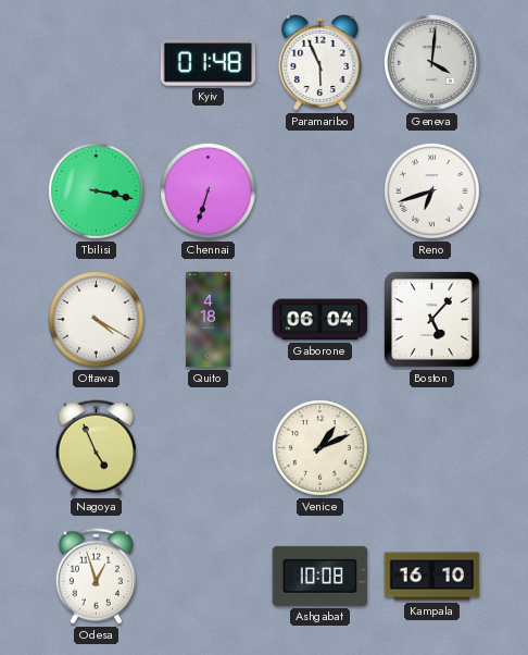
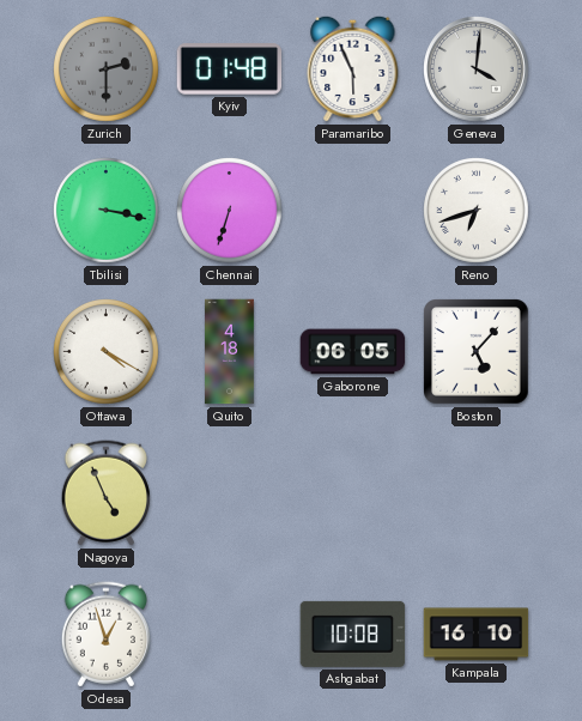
Zurich: none -> 2:30 (107, 69)
Gaborone: 06:04 -> 06:05 (353, 352)
Venice: 1:11 -> none (320, 448)
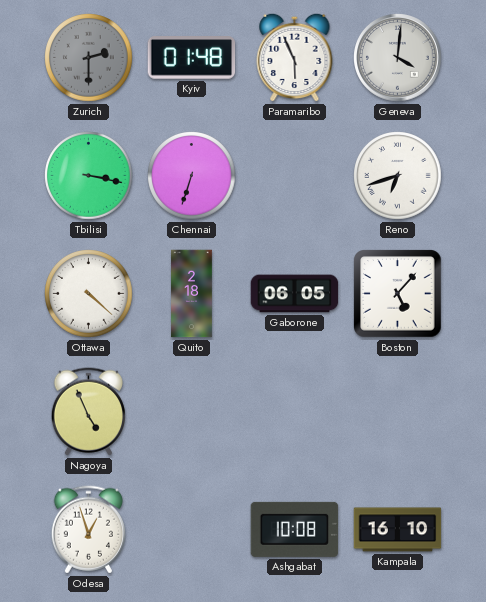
Ottawa: 4:20 -> 4:22 (89, 294)
Quito: 4:18 -> 2:18 (192, 294)
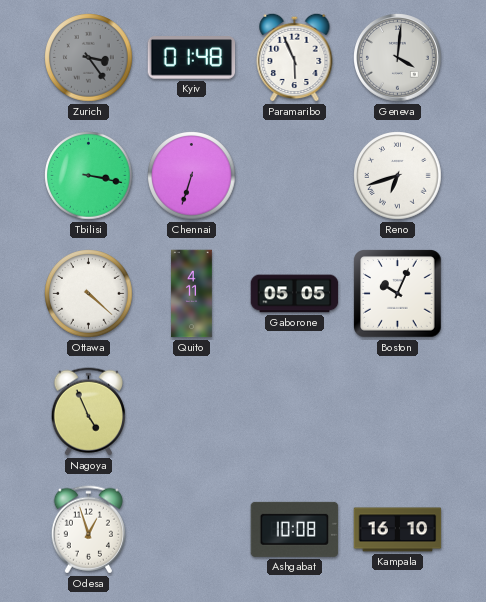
Zurich: 2:30 -> 3:24 (89, 58)
Quito: 2:18 -> 4:11 (192, 294)
Gaborone: 06:05 -> 05:05 (295, 294)
Boston: 5:07 -> 10:04 (398, 294)
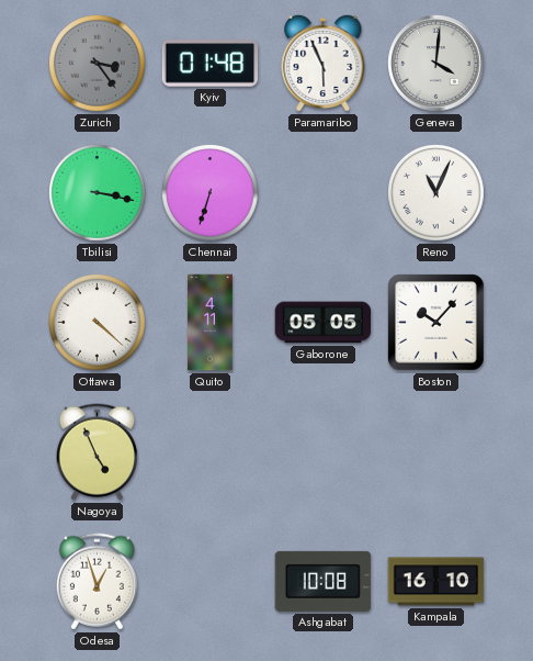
Reno: 6:42 -> 11:04 (436, 193)
Boston: 10:04 -> 10:07 (436, 323)
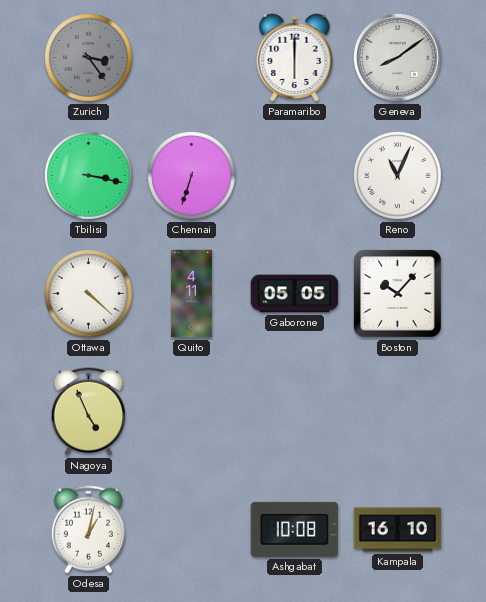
Kyiv: 01:48 -> none (211, 64)
Paramaribo: 5:56 -> 6:00 (295, 57)
Geneva: 4:01 -> 8:09 (398, 58)
Odesa: 12:57 -> 1:02 (88, 530)
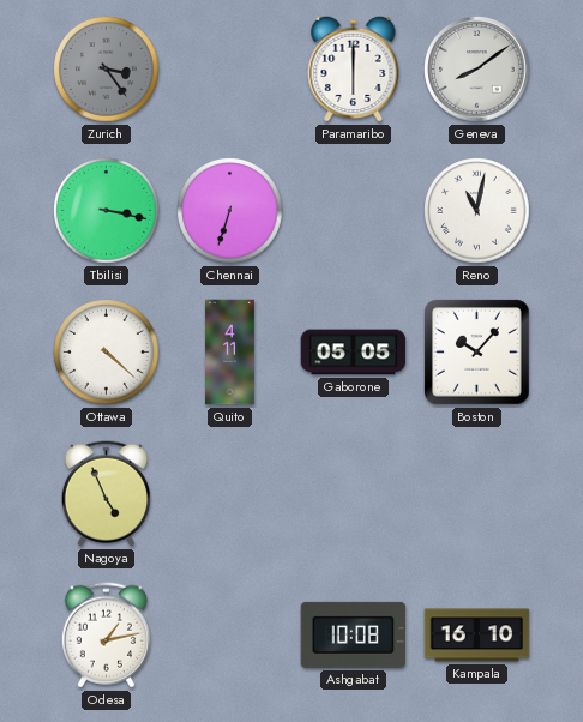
Reno: 11:04 -> 11:02 (477, 211)
Odesa: 1:02 -> 1:13 (106, 636)
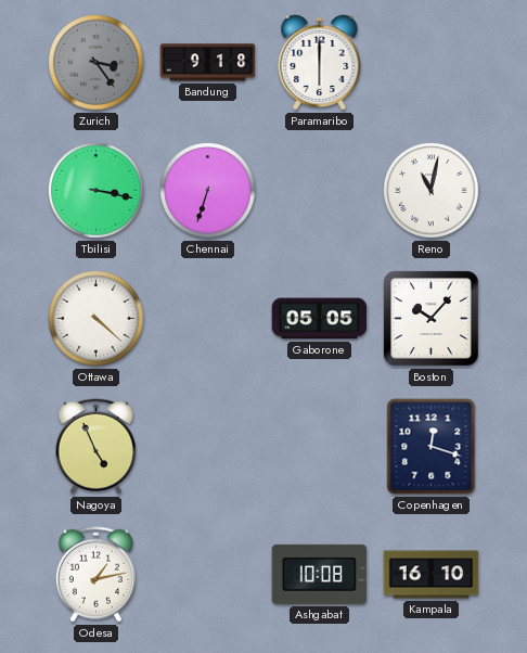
Bandung: none -> 9:18 (208, 63)
Geneva: 8:09 -> none (477, 70)
Quito: 4:11 -> none (230, 353)
Copenhagen: none -> 12:18 (432, 447)
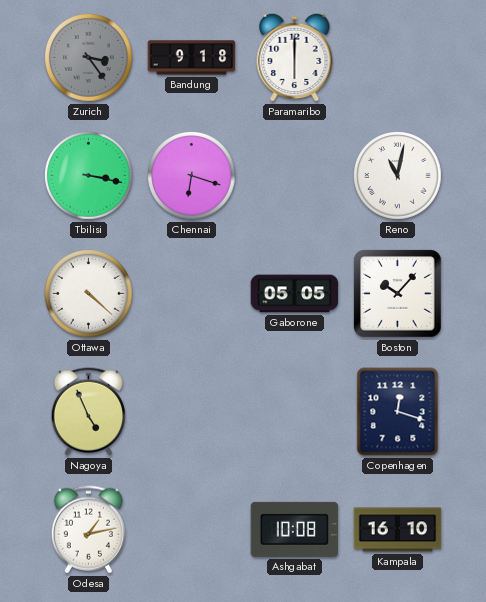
Chennai: 6:33 -> 6:18 (192, 176)
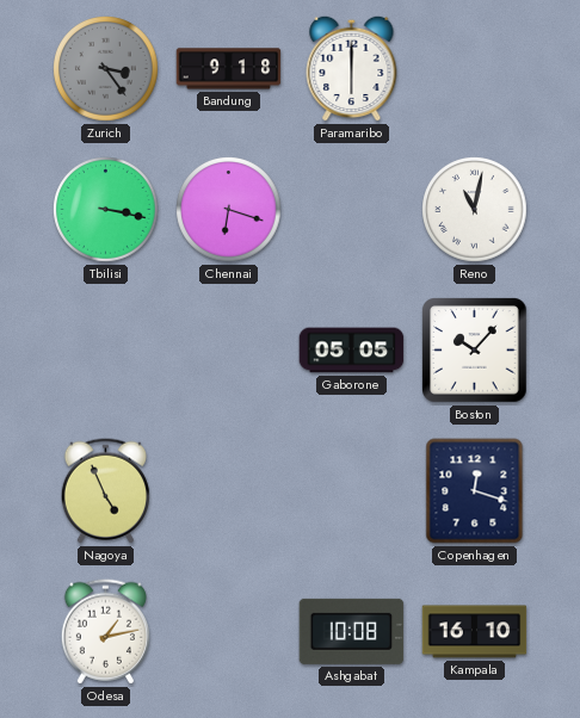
Ottawa: 4:22 -> none (89, 294)
